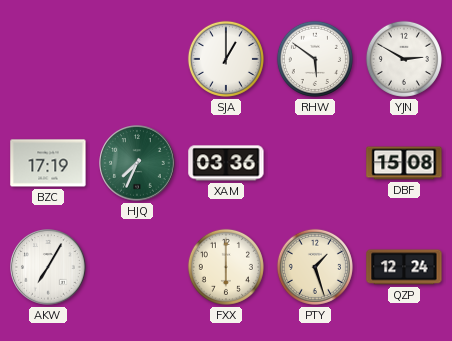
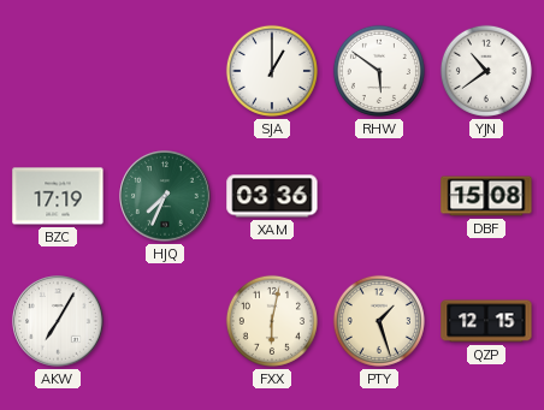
YJN: 2:50 -> 10:39 (486, 71)
FXX: 6:00 -> 6:02 (272, 321)
QZP: 12:24 -> 12:15 (486, 321)
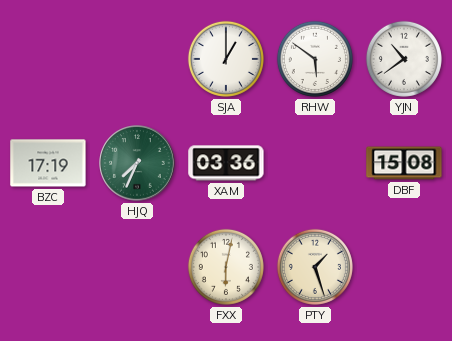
AKW: 7:05 -> none (58, 321)
QZP: 12:15 -> none (486, 321)
